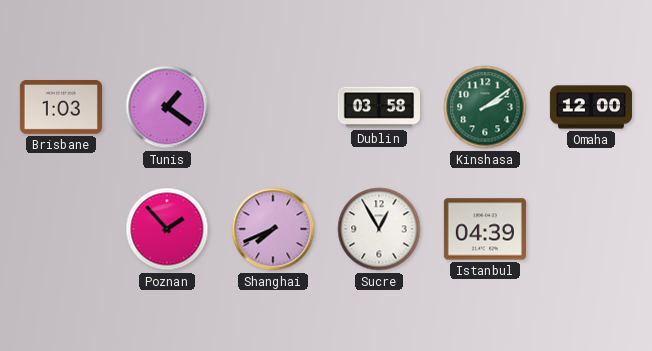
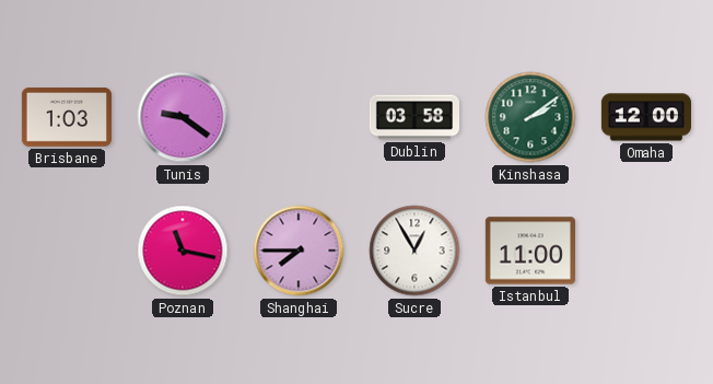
Tunis: 1:21 -> 9:21 (183, 117)
Poznan: 1:53 -> 11:17 (183, 251)
Shanghai: 7:41 -> 7:45 (299, 251)
Istanbul: 04:39 -> 11:00 (530, 251)
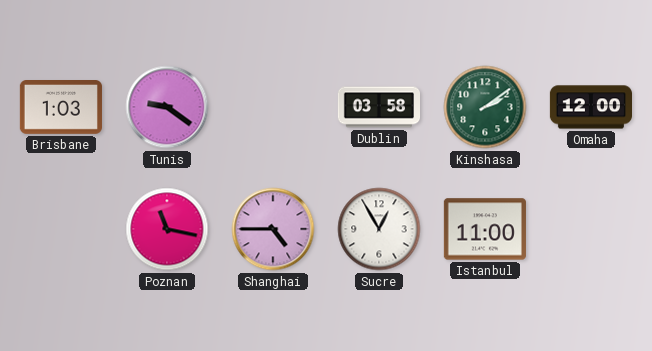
Shanghai: 7:45 -> 4:45 (273, 229)
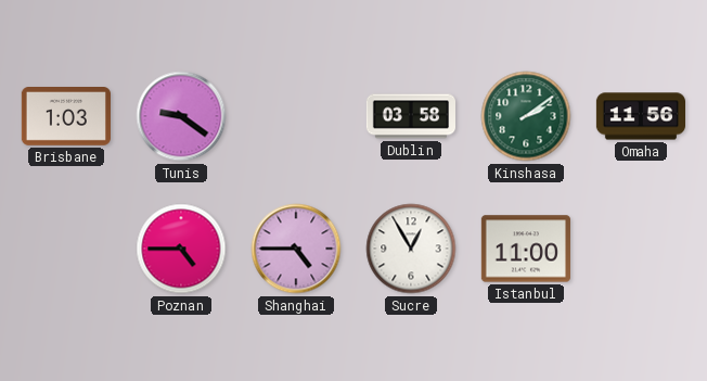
Omaha: 12:00 -> 11:56 (640, 116)
Poznan: 11:17 -> 4:45 (181, 249)
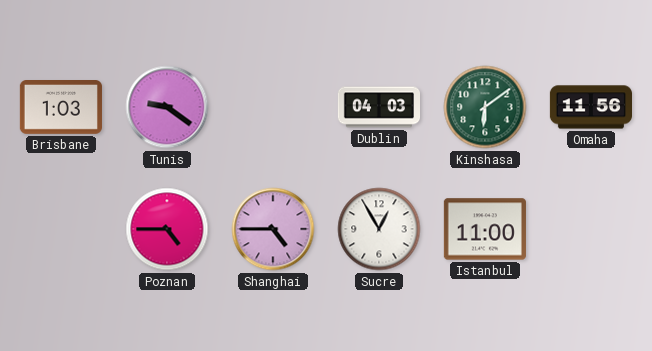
Dublin: 03:58 -> 04:03 (378, 107)
Kinshasa: 2:09 -> 6:09 (485, 107)
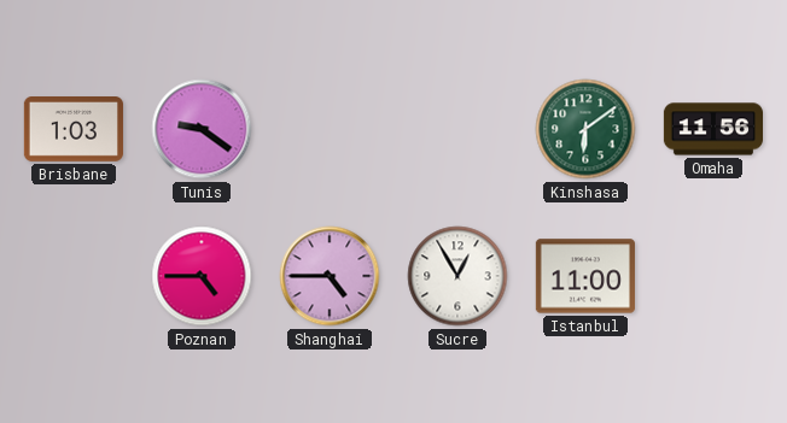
Dublin: 04:03 -> none (378, 107)
